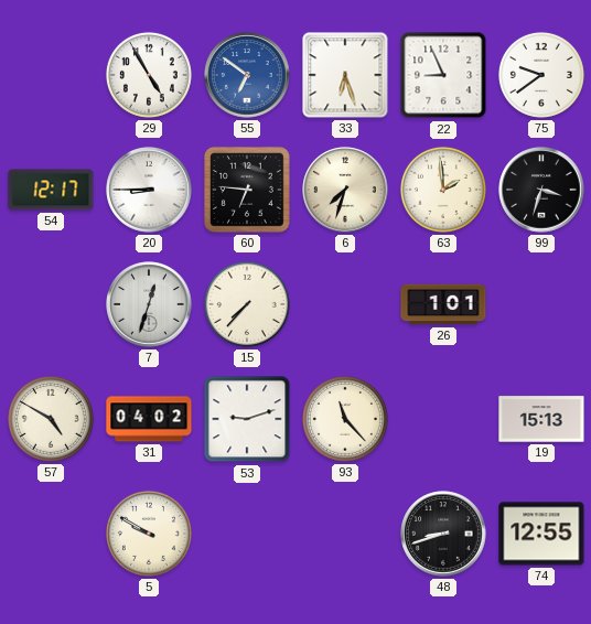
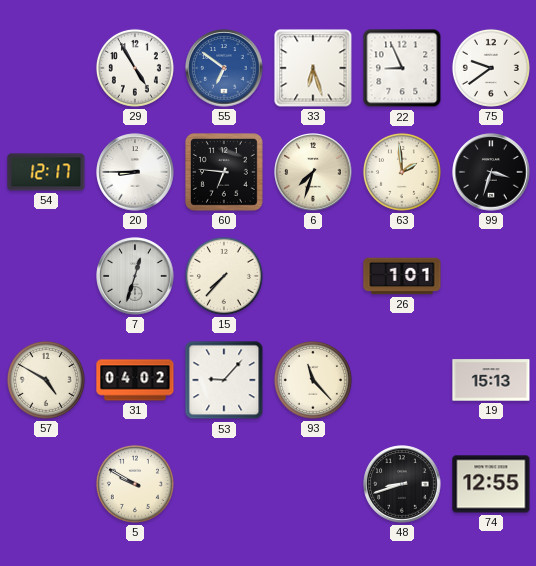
53: 9:12 -> 9:07 (224, 380)
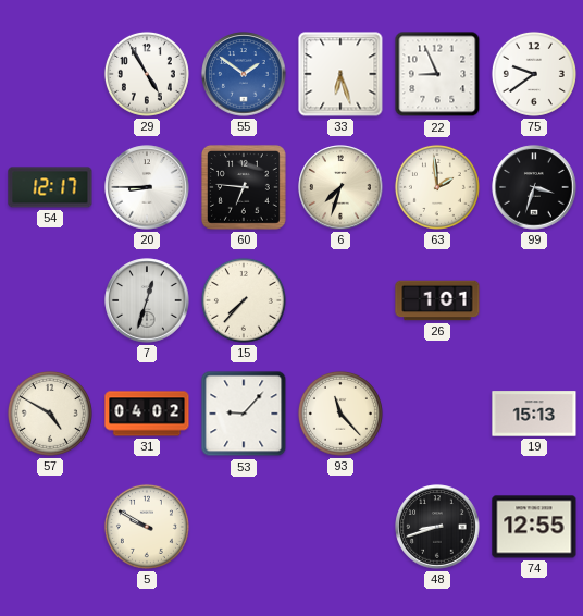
55: 6:51 -> 1:51 (244, 74)
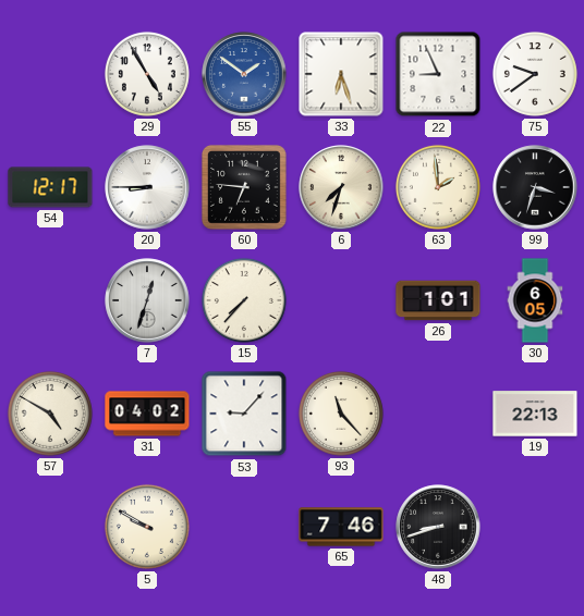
30: none -> 6:05 (535, 300)
19: 15:13 -> 22:13 (535, 414)
65: none -> 7:46 (341, 527)
74: 12:55 -> none (534, 527)
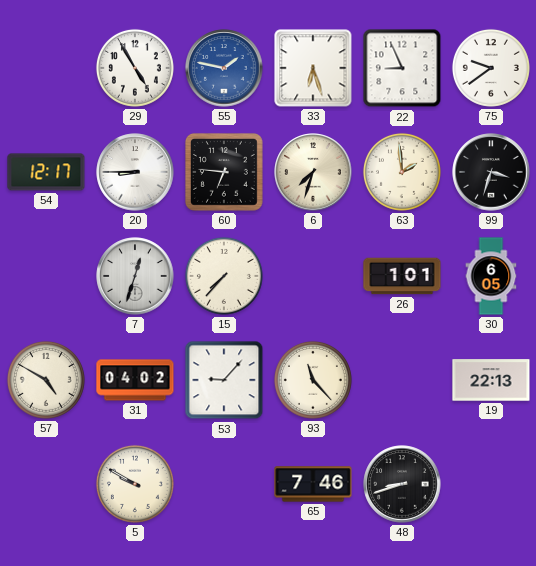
55: 1:51 -> 1:47 (224, 68)
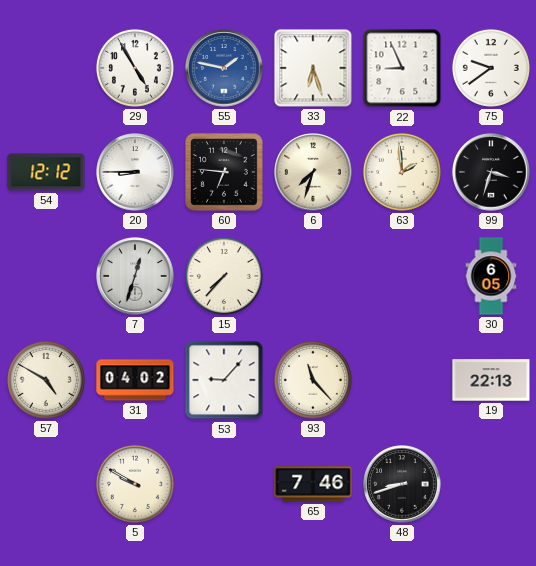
54: 12:17 -> 12:12 (46, 172)
26: 1:01 -> none (402, 276)
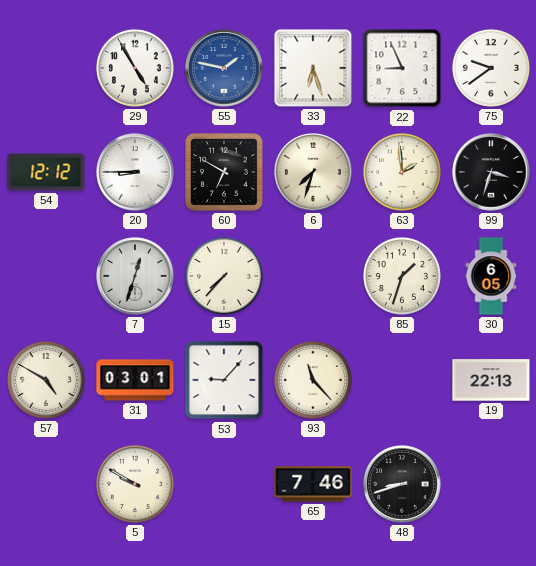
60: 6:46 -> 6:50 (224, 172)
85: none -> 1:33 (402, 276)
31: 04:02 -> 03:01 (135, 380)
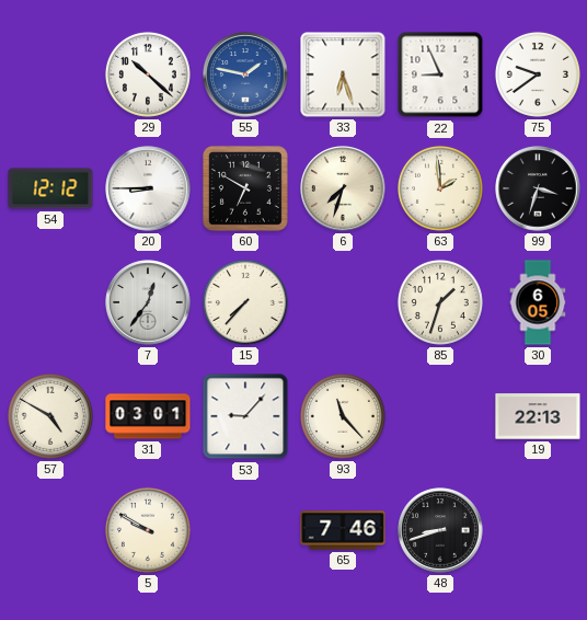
29: 4:55 -> 10:22 (148, 74)
7: 12:33 -> 12:36 (148, 302)
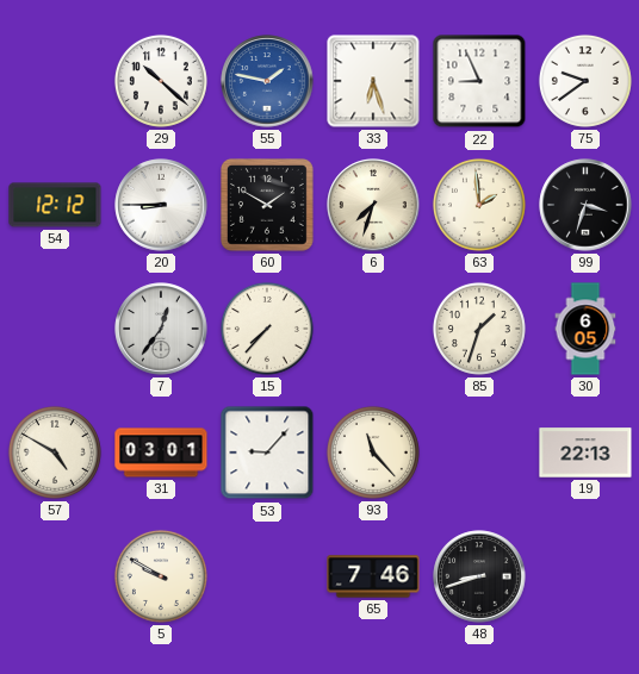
60: 6:50 -> 1:50 (267, 205)
